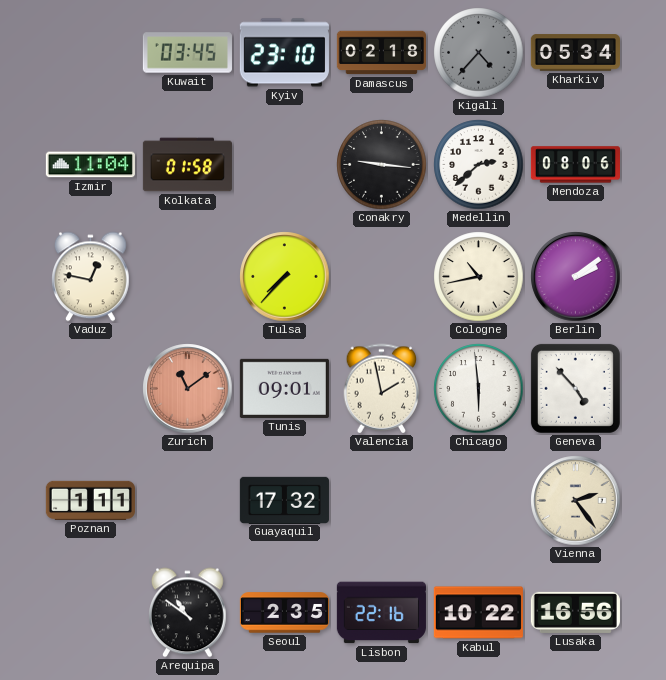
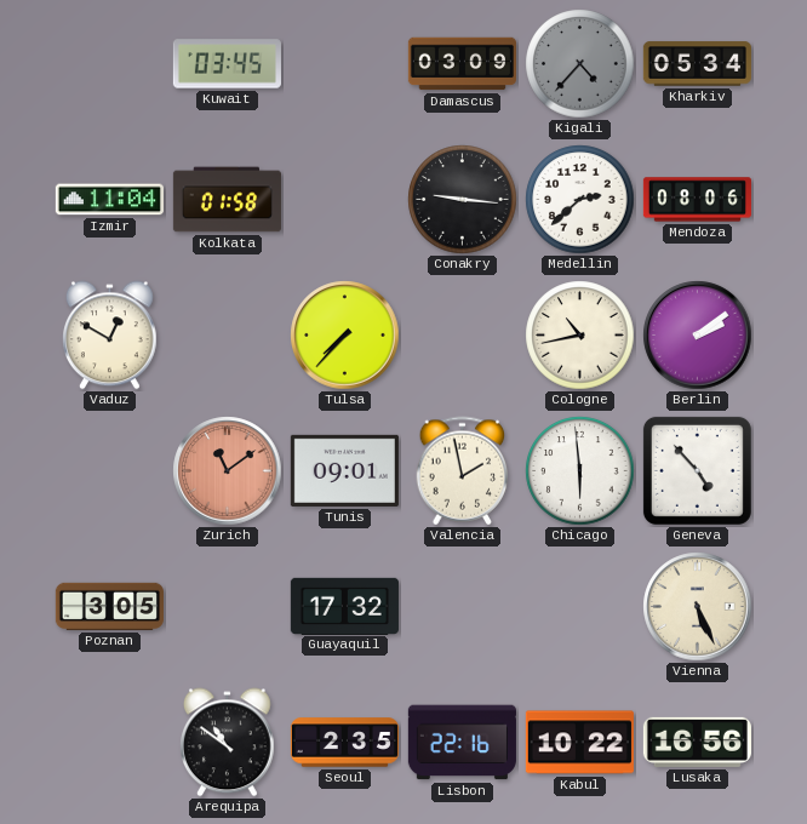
Kyiv: 23:10 -> none (284, 53)
Damascus: 02:18 -> 03:09 (462, 64)
Vaduz: 12:47 -> 12:50 (110, 336)
Poznan: 1:11 -> 3:05 (109, 606)
Vienna: 2:24 -> 5:26 (698, 607)
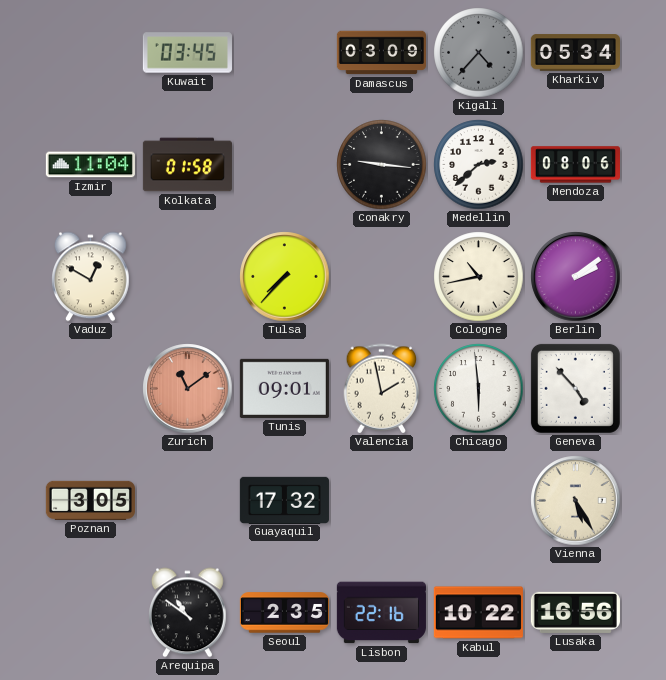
Vienna: 5:26 -> 5:25 (576, 501)
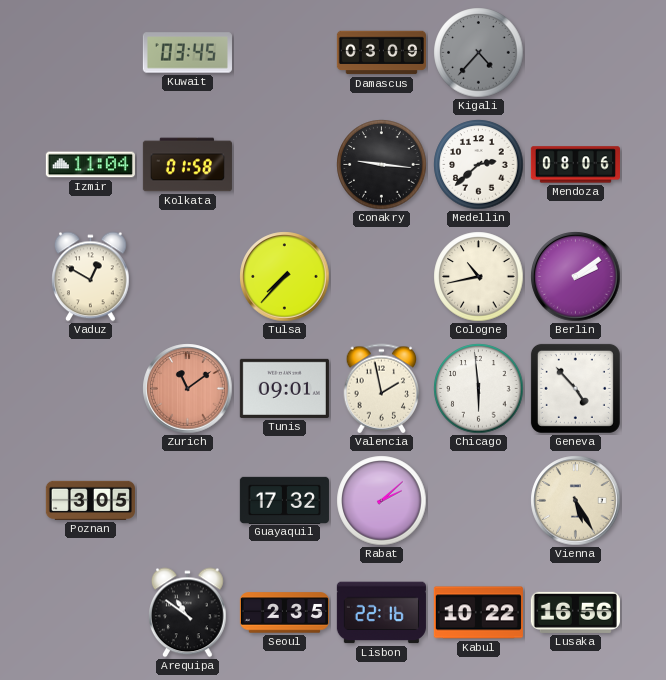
Kharkiv: 05:34 -> none (575, 53)
Rabat: none -> 2:08 (382, 501)
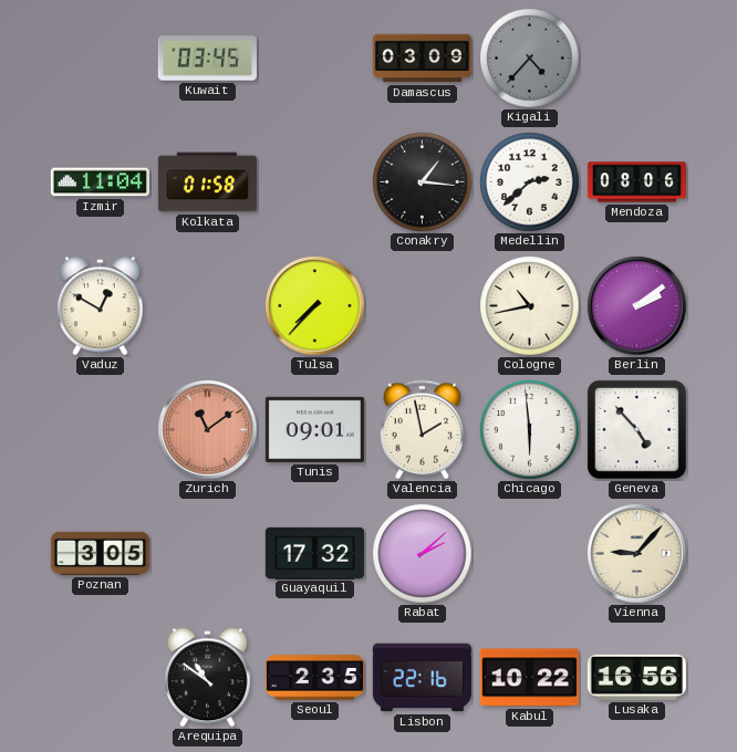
Conakry: 9:16 -> 1:16 (423, 182)
Vienna: 5:25 -> 9:07 (637, 554)
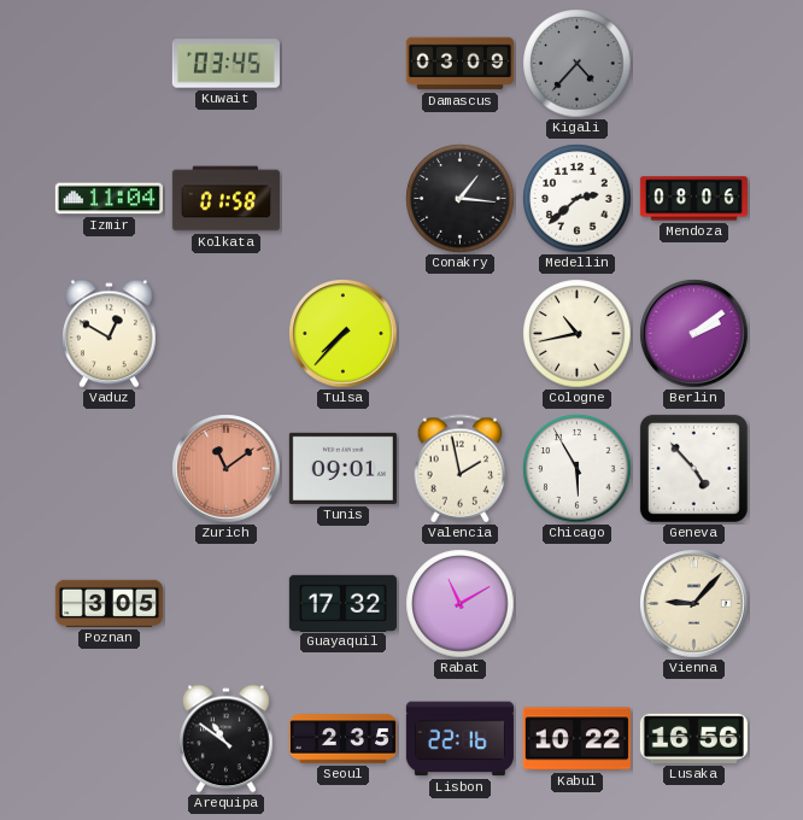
Chicago: 5:59 -> 5:55 (578, 469)
Rabat: 2:08 -> 11:10 (461, 604)
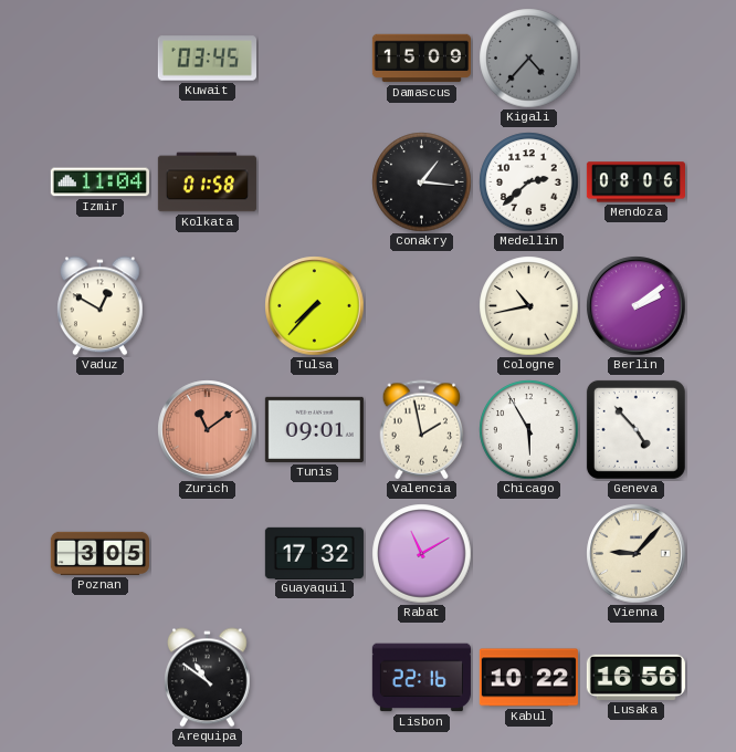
Damascus: 03:09 -> 15:09 (421, 59)
Seoul: 2:35 -> none (342, 739)
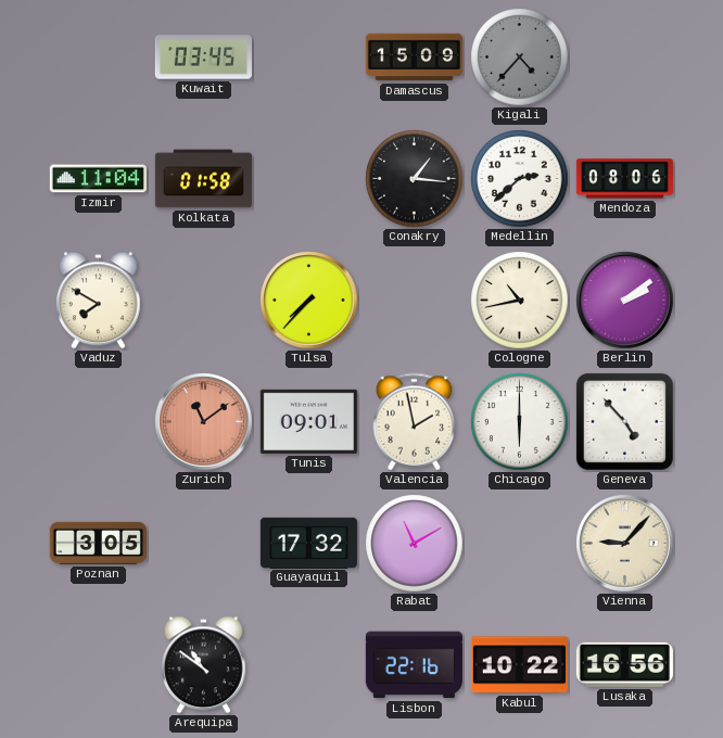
Vaduz: 12:50 -> 7:50 (99, 301)
Chicago: 5:55 -> 6:00 (520, 422)
